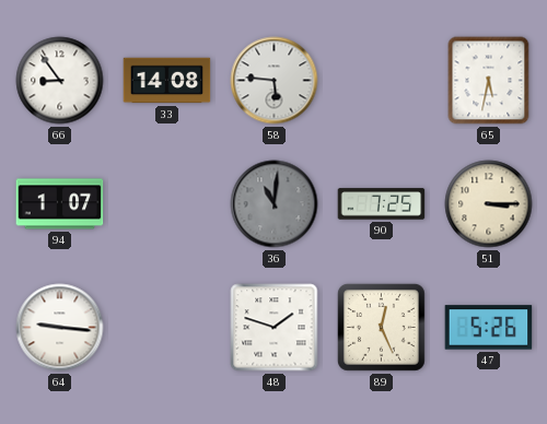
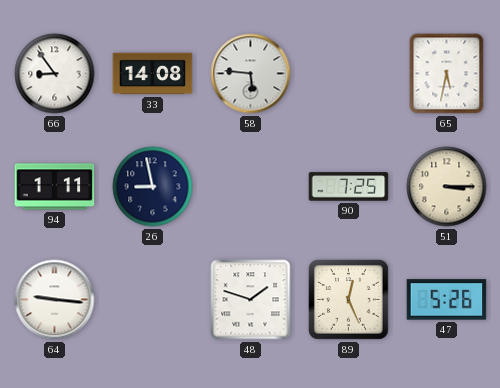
94: 1:07 -> 1:11 (55, 187)
26: none -> 8:58 (153, 187)
36: 11:01 -> none (275, 204)
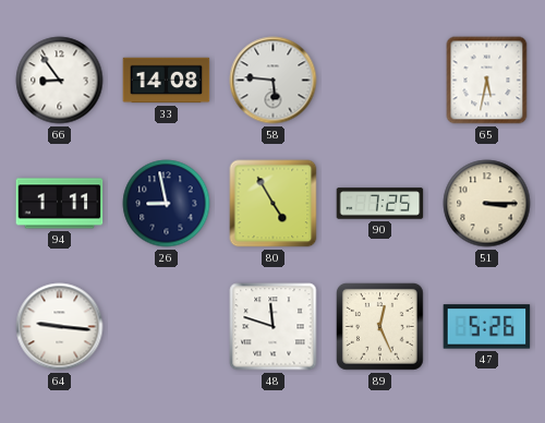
80: none -> 4:55 (274, 204)
48: 1:48 -> 11:48 (274, 327)
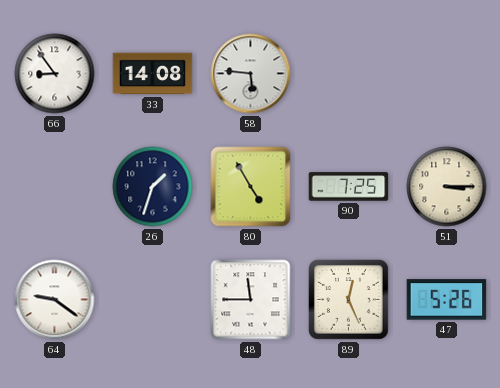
65: 5:32 -> none (487, 81)
94: 1:11 -> none (60, 204)
26: 8:58 -> 1:33 (153, 187)
64: 9:16 -> 9:21 (55, 300)
48: 11:48 -> 11:45 (251, 300)
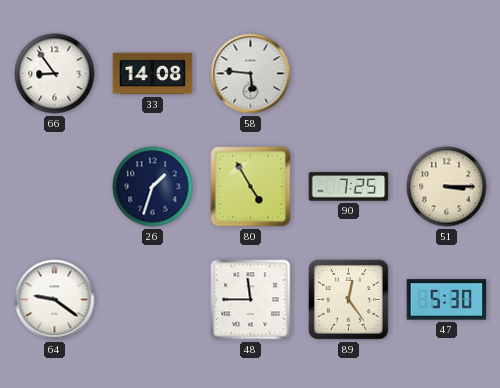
89: 12:26 -> 12:24 (348, 299)
47: 5:26 -> 5:30 (447, 300)
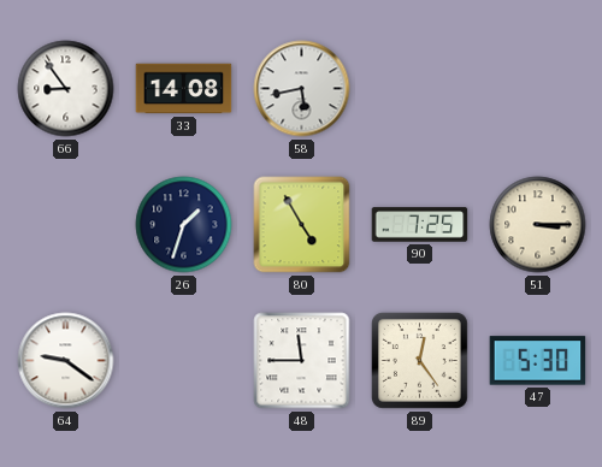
58: 5:46 -> 5:43 (302, 89)
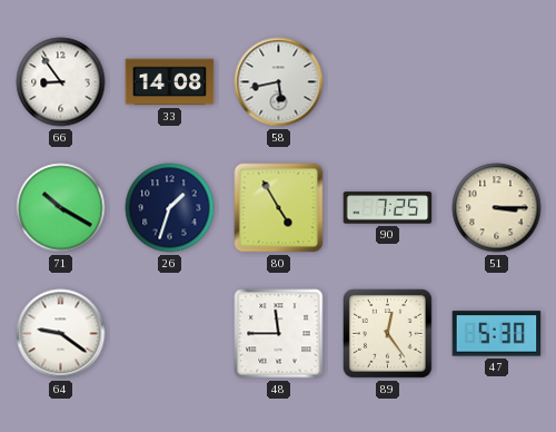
71: none -> 10:20 (61, 208)
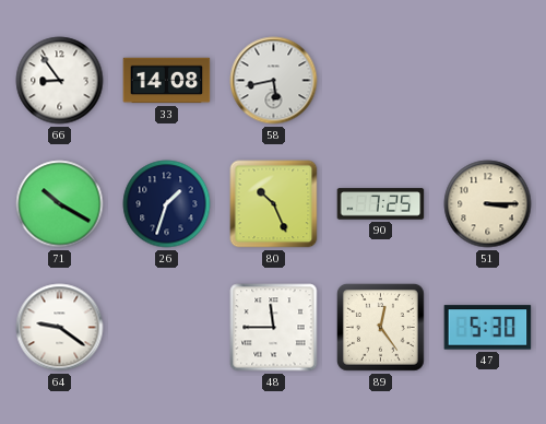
80: 4:55 -> 10:26 (274, 204)
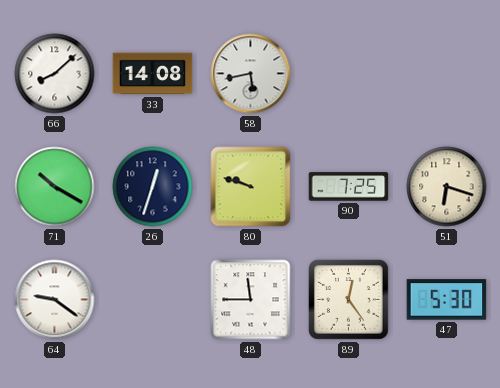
66: 8:54 -> 8:08 (55, 74)
26: 1:33 -> 12:33 (153, 187)
80: 10:26 -> 9:48 (251, 187)
51: 3:15 -> 6:18 (447, 187)
